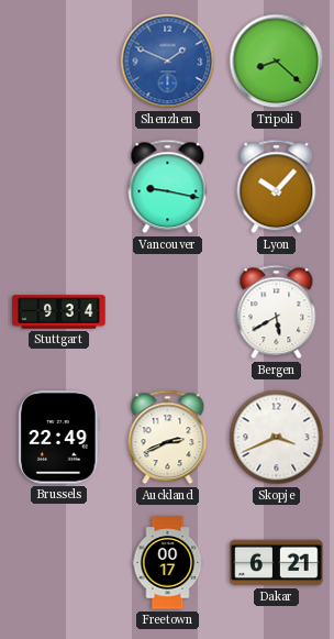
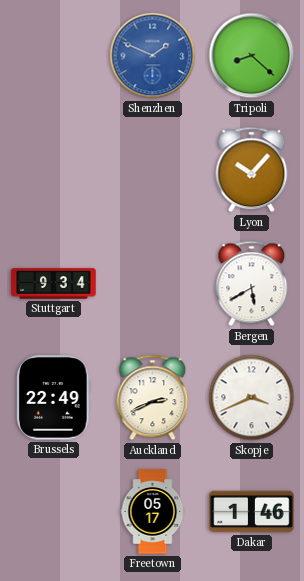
Vancouver: 9:17 -> none (168, 187)
Freetown: 00:17 -> 05:17 (153, 512)
Dakar: 6:21 -> 1:46 (252, 512)
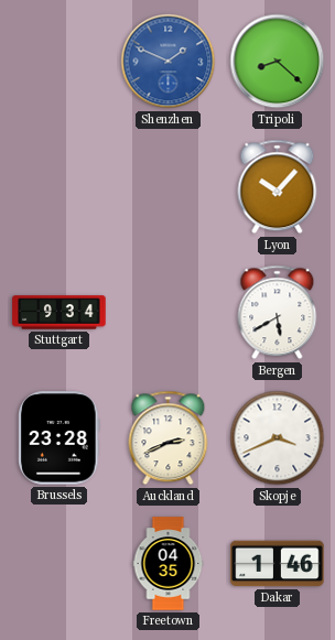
Brussels: 22:49 -> 23:28 (60, 438)
Freetown: 05:17 -> 04:35 (169, 564)
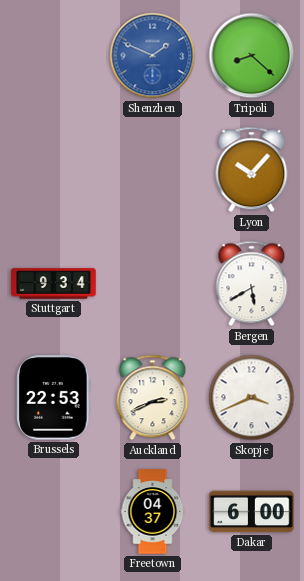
Brussels: 23:28 -> 22:53 (54, 398)
Freetown: 04:35 -> 04:37 (153, 512)
Dakar: 1:46 -> 6:00 (252, 512)
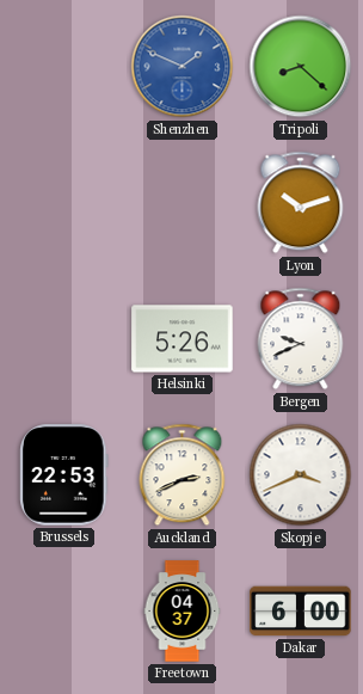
Lyon: 10:07 -> 10:12 (301, 203)
Stuttgart: 9:34 -> none (54, 284)
Helsinki: none -> 5:26 (183, 339)
Bergen: 5:40 -> 9:41 (301, 339)
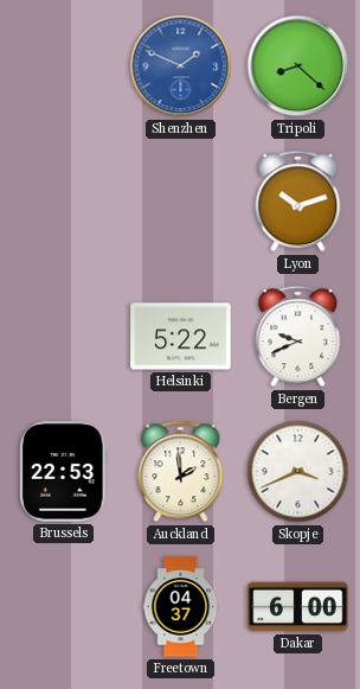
Helsinki: 5:26 -> 5:22 (181, 337)
Auckland: 2:41 -> 1:59 (181, 472)
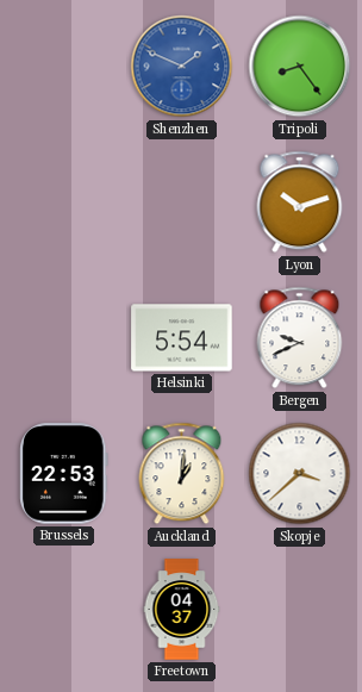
Tripoli: 8:22 -> 8:24 (300, 67)
Helsinki: 5:22 -> 5:54 (182, 338)
Auckland: 1:59 -> 1:01 (182, 474)
Skopje: 3:41 -> 3:38 (300, 474)
Dakar: 6:00 -> none (298, 607)
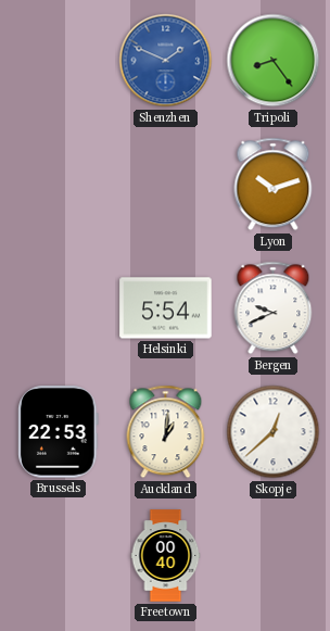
Skopje: 3:38 -> 12:38 (274, 432)
Freetown: 04:37 -> 00:40 (166, 556)
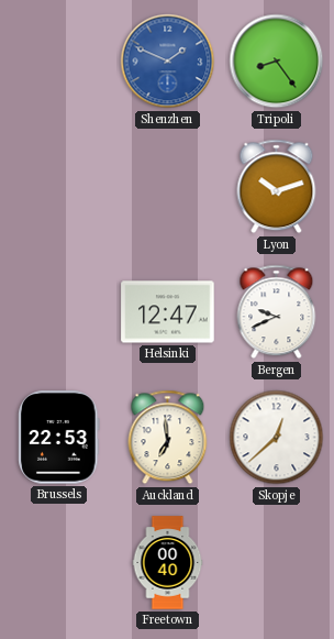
Helsinki: 5:54 -> 12:47 (168, 312)
Auckland: 1:01 -> 6:59 (168, 438)
